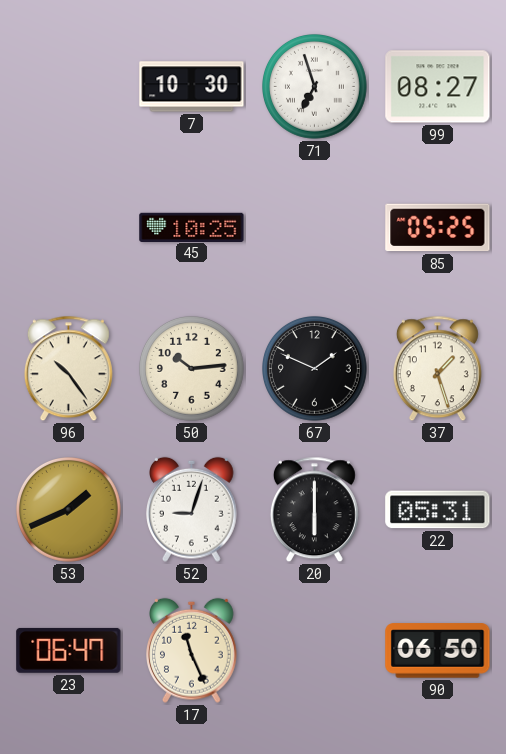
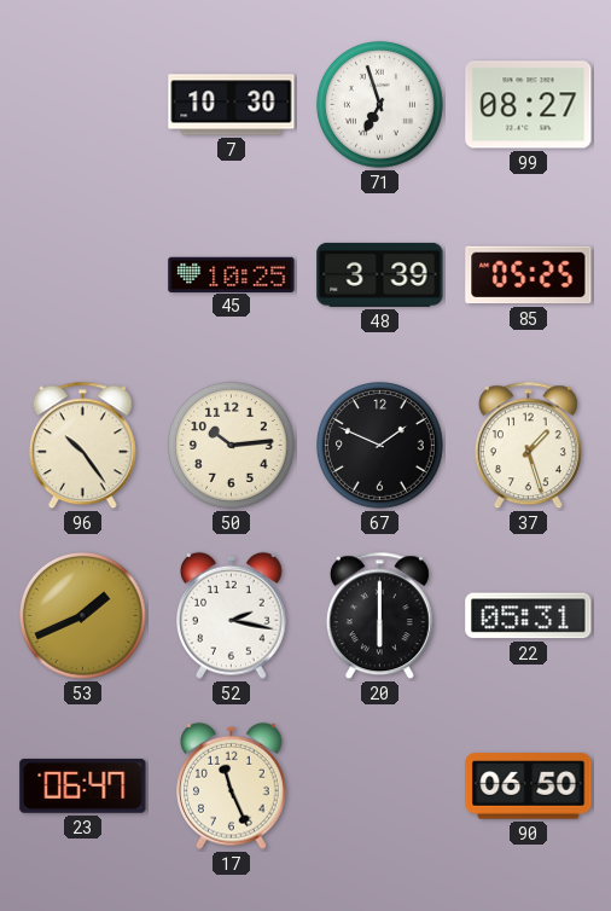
48: none -> 3:39 (380, 274)
52: 9:03 -> 2:17 (232, 615)
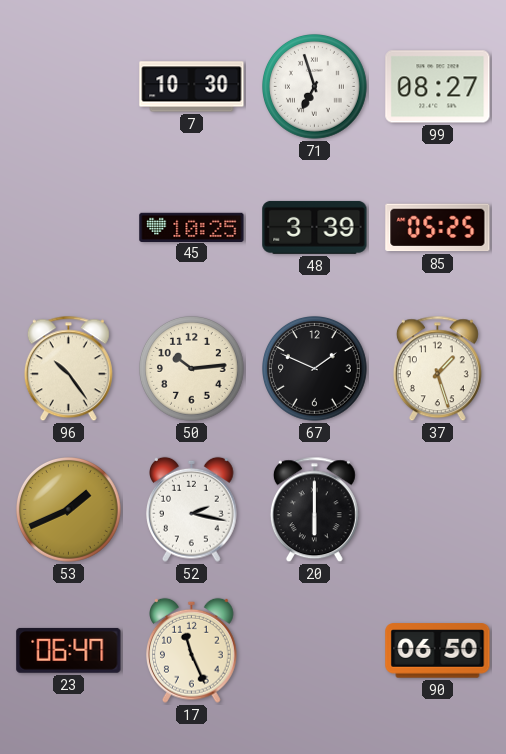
22: 05:31 -> none (529, 616)
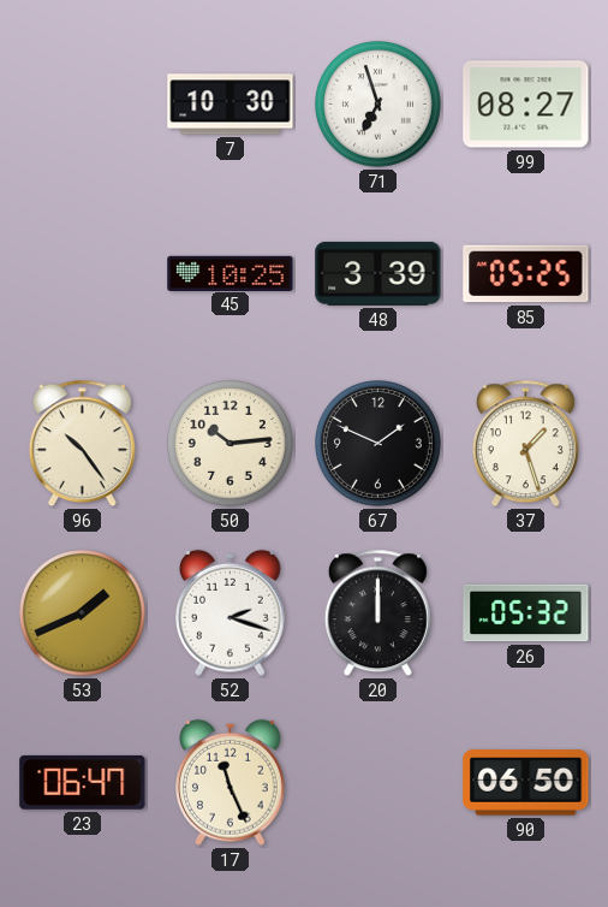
52: 2:17 -> 2:18 (231, 612)
20: 6:00 -> 12:00 (377, 613)
26: none -> 05:32 (526, 613)
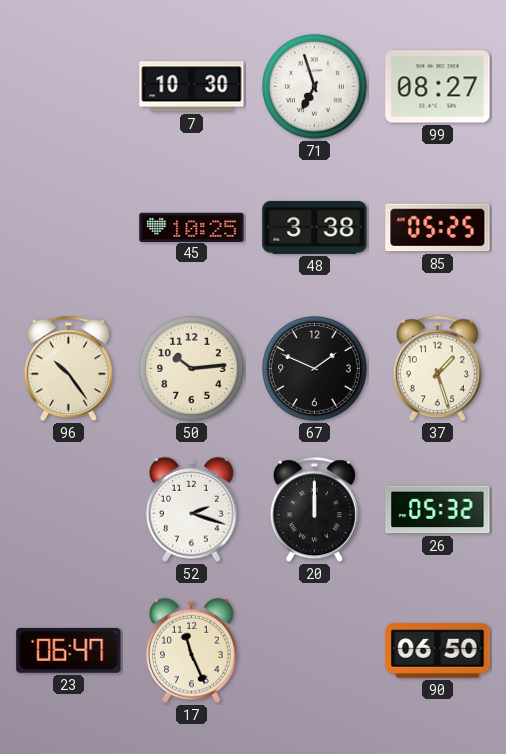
48: 3:39 -> 3:38 (315, 227)
53: 1:41 -> none (83, 613)
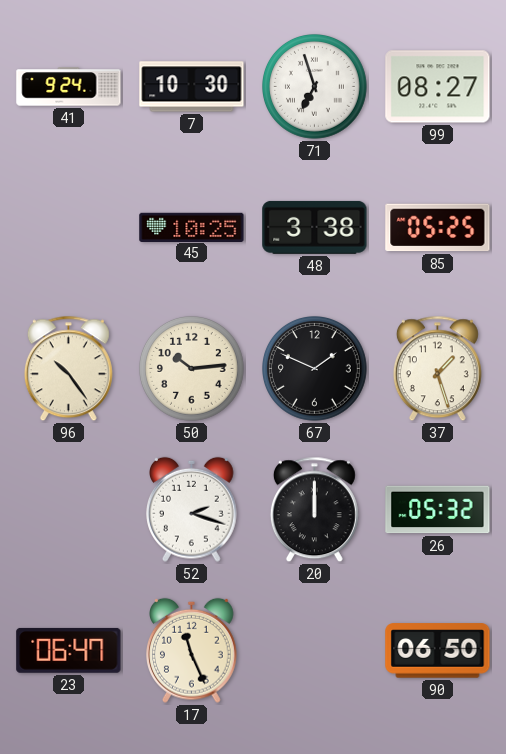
41: none -> 9:24 (69, 87)
